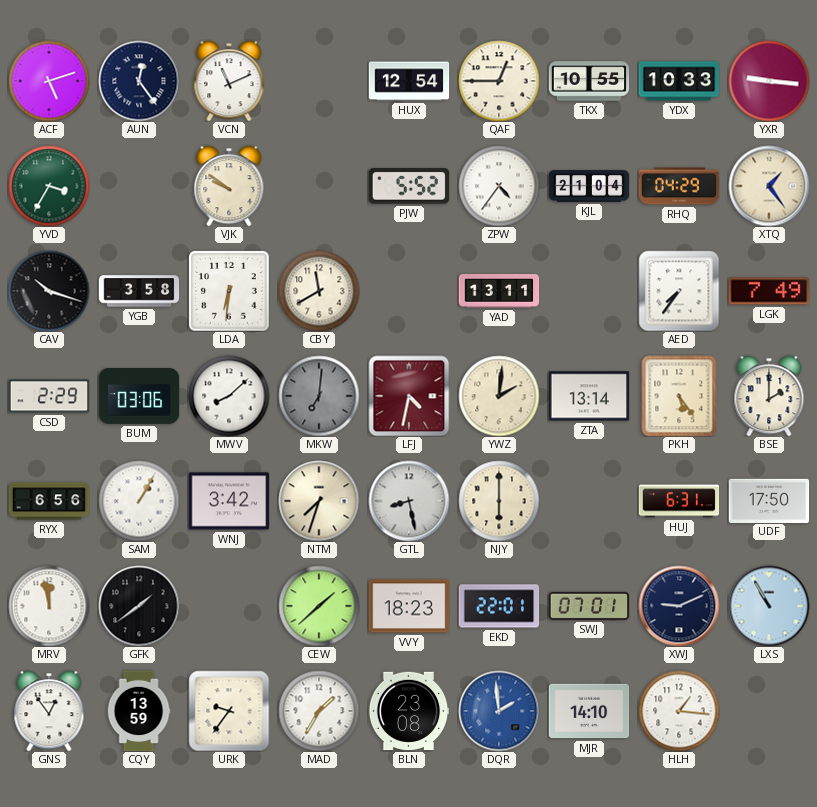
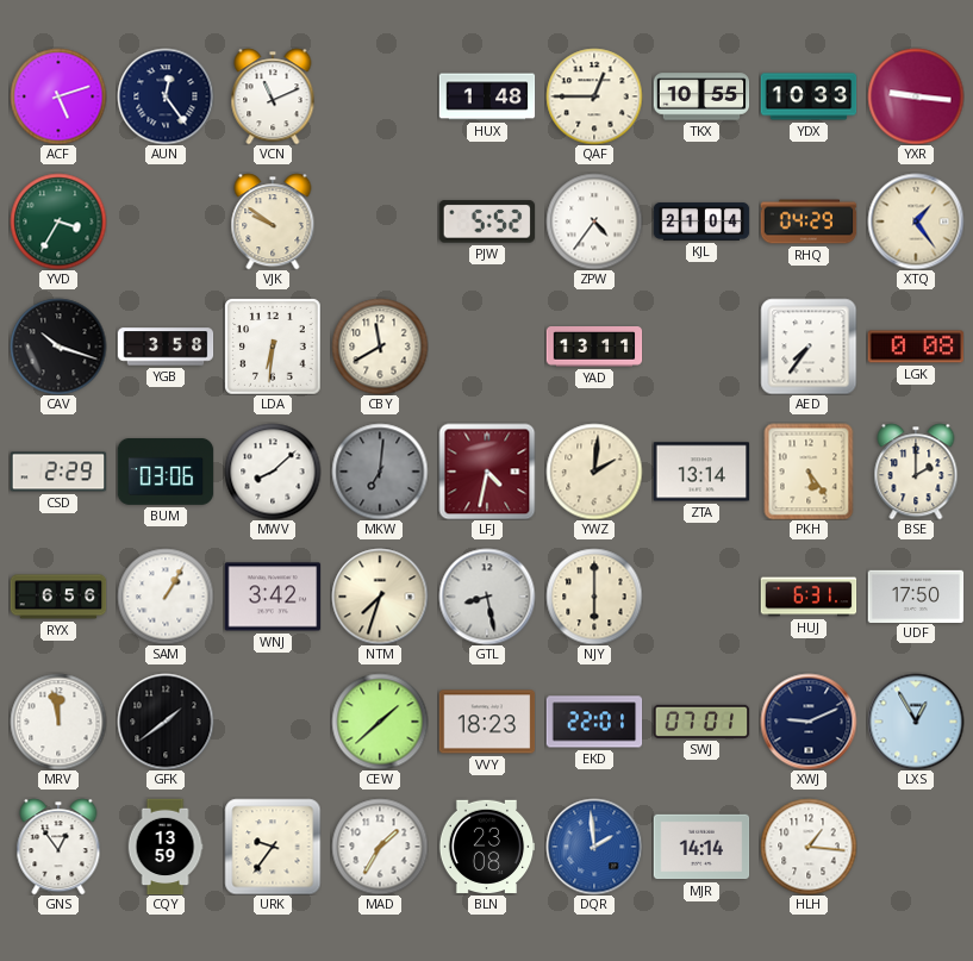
HUX: 12:54 -> 1:48 (487, 96)
LGK: 7:49 -> 0:08 (916, 347)
LXS: 10:55 -> 12:55 (916, 722)
MJR: 14:10 -> 14:14 (701, 847)
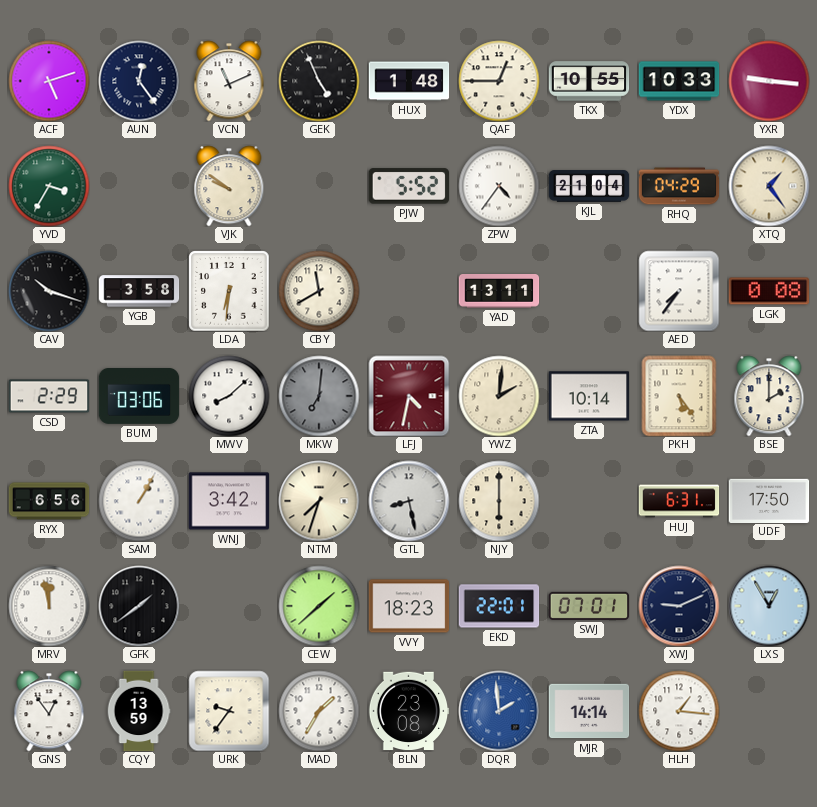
GEK: none -> 4:56 (319, 81)
ZTA: 13:14 -> 10:14 (589, 396)
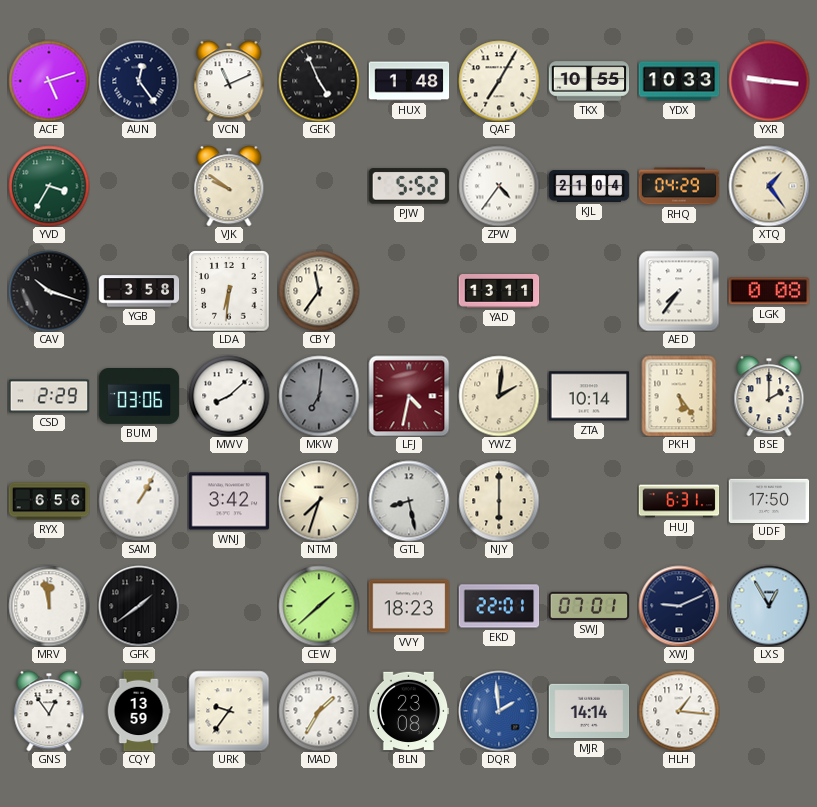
QAF: 12:45 -> 7:05 (499, 81)
CBY: 11:40 -> 11:36 (319, 291)
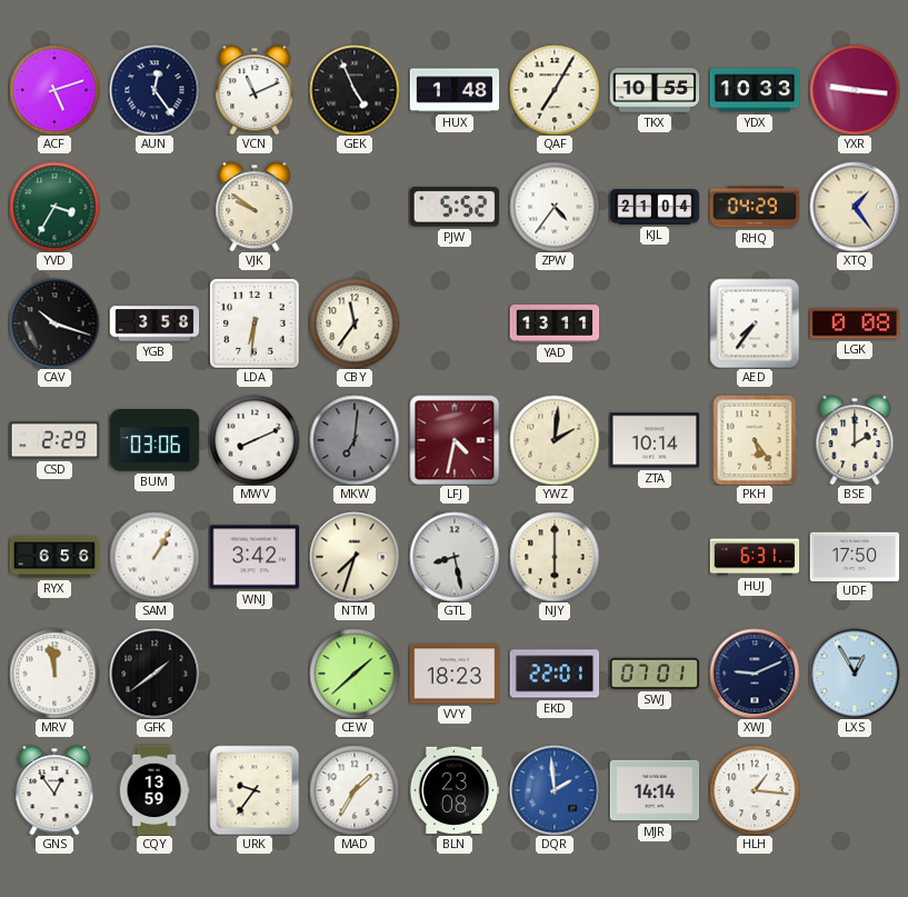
MWV: 8:08 -> 8:11 (255, 440)
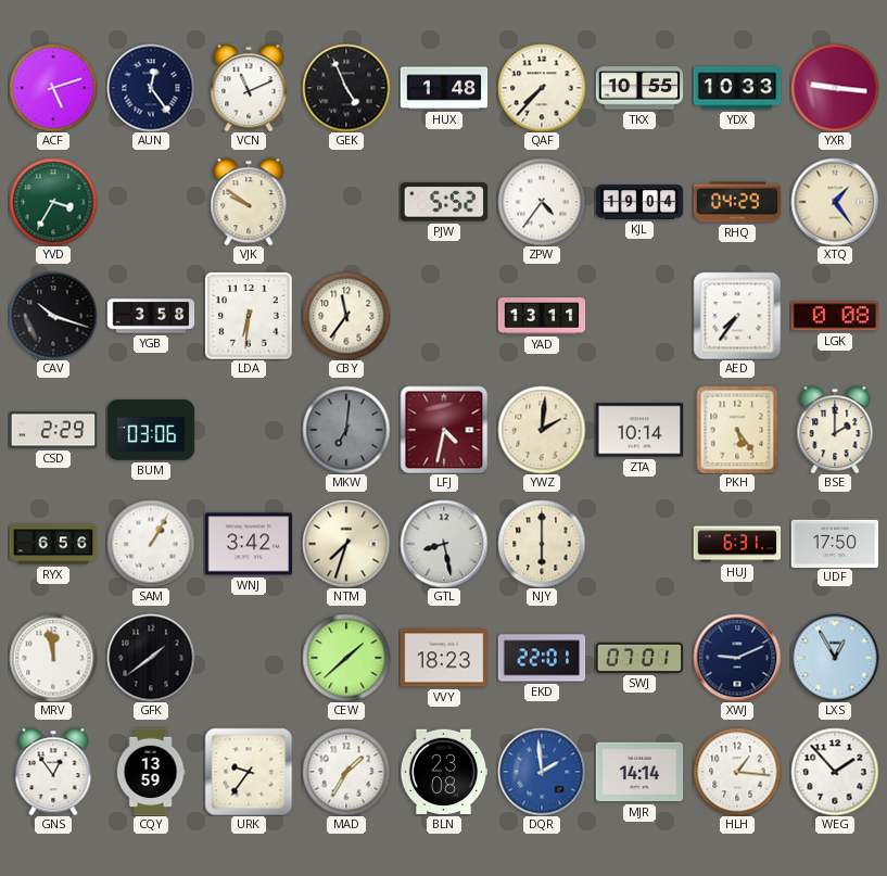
QAF: 7:05 -> 7:37 (542, 88)
KJL: 21:04 -> 19:04 (639, 202)
MWV: 8:11 -> none (255, 440)
WEG: none -> 1:53 (835, 772)
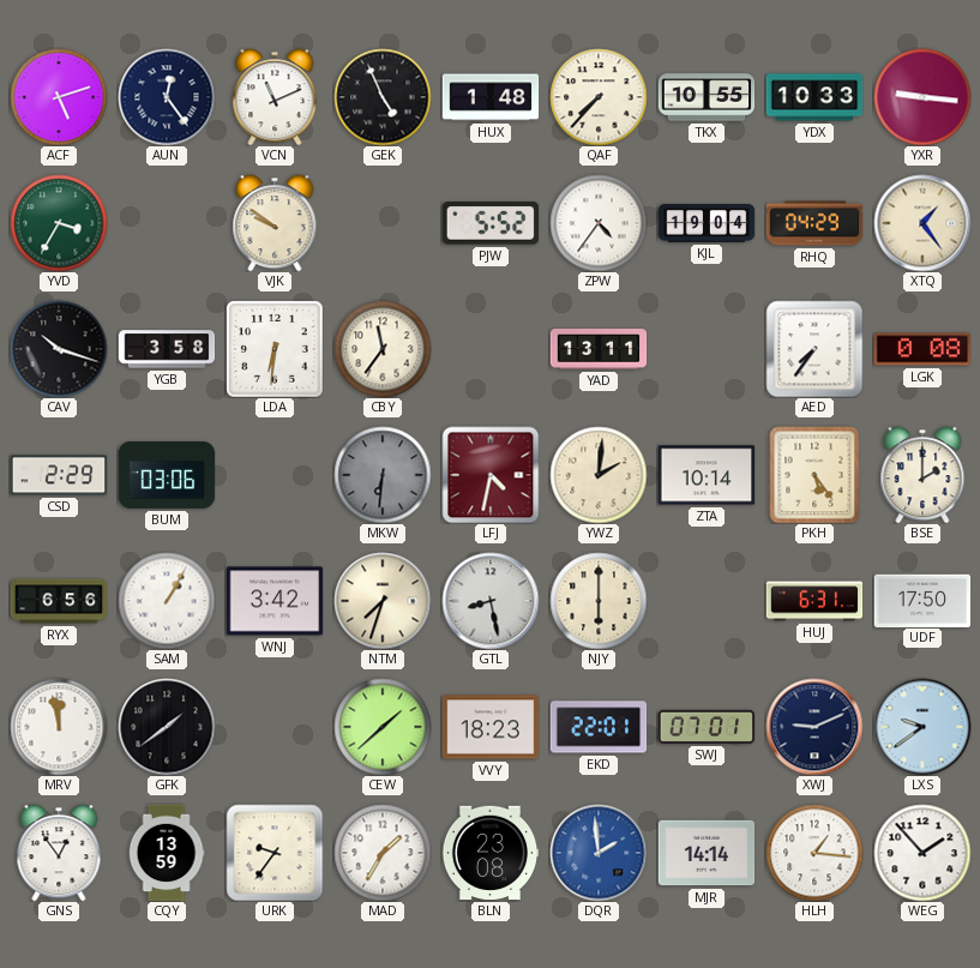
MKW: 7:01 -> 6:31 (383, 475)
LXS: 12:55 -> 9:39 (922, 727)
